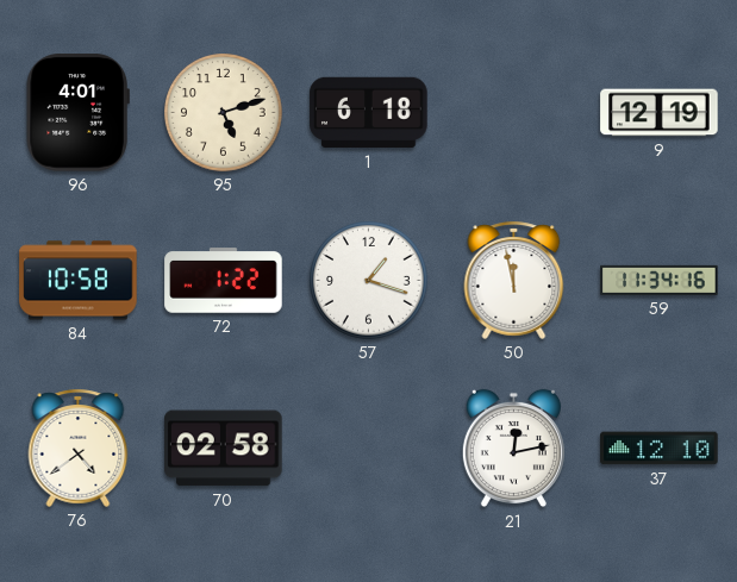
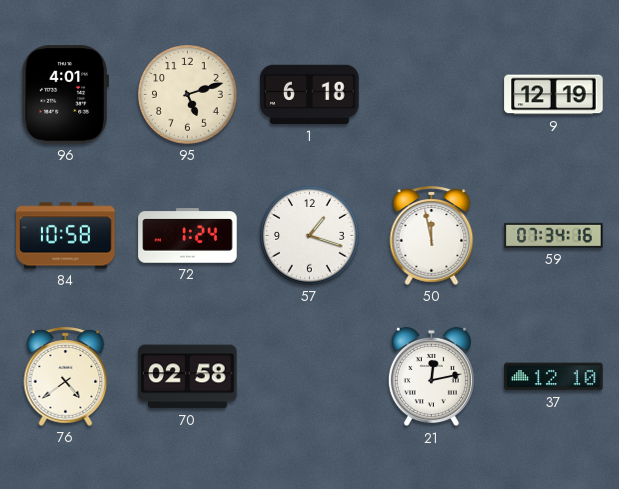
72: 1:22 -> 1:24 (188, 236)
59: 11:34 -> 07:34 (554, 235)
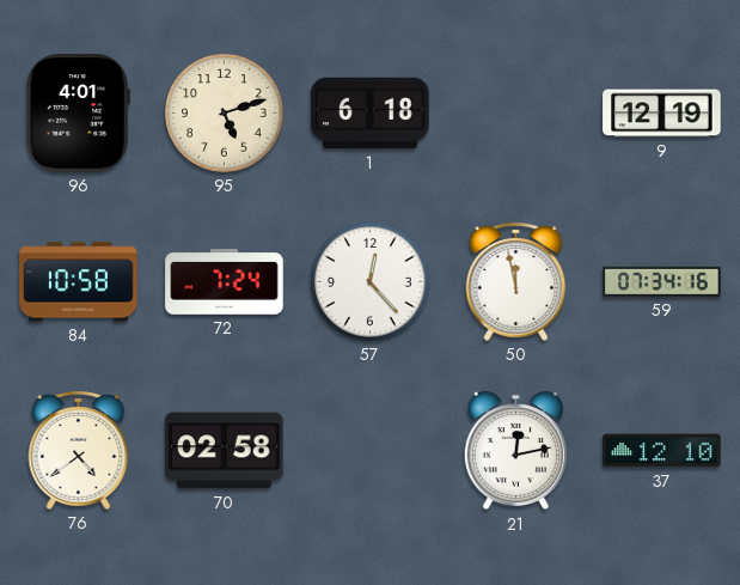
72: 1:24 -> 7:24 (225, 282)
57: 1:18 -> 12:23 (371, 282)
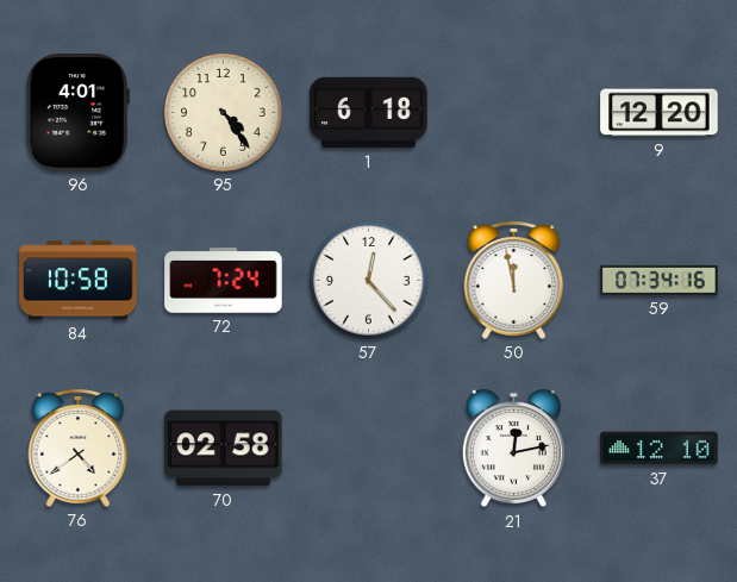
95: 5:12 -> 4:24 (224, 113)
9: 12:19 -> 12:20 (660, 113)
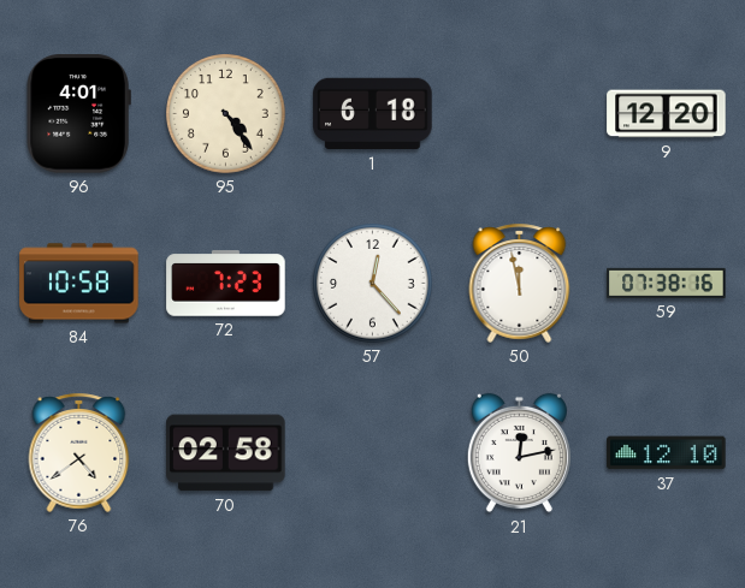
72: 7:24 -> 7:23 (226, 284)
59: 07:34 -> 07:38 (667, 283)
